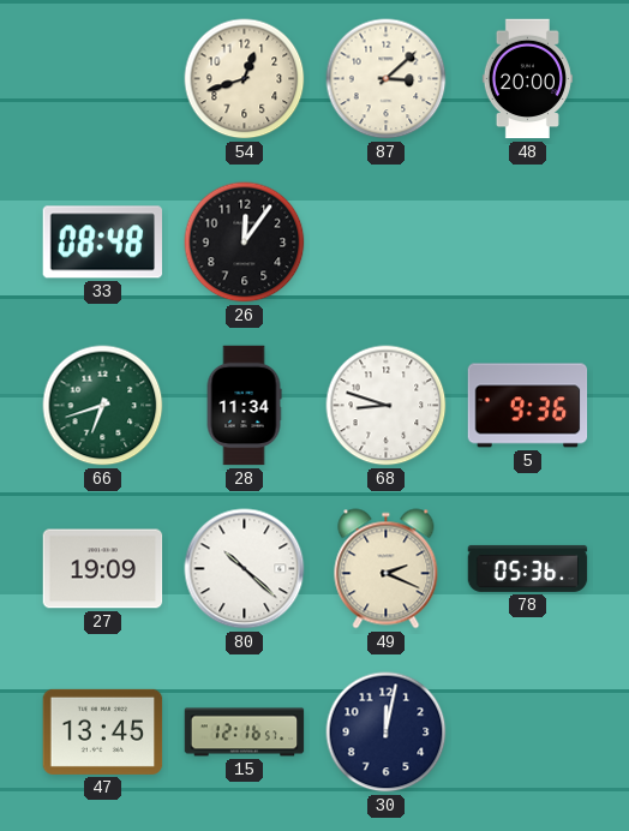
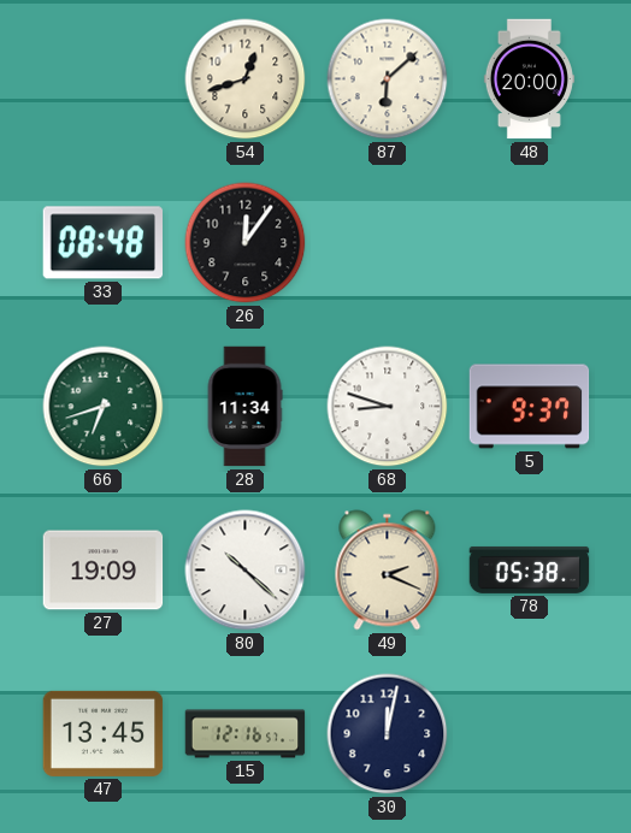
87: 3:08 -> 6:08 (388, 79)
5: 9:36 -> 9:37 (530, 407)
78: 05:36 -> 05:38 (530, 569)
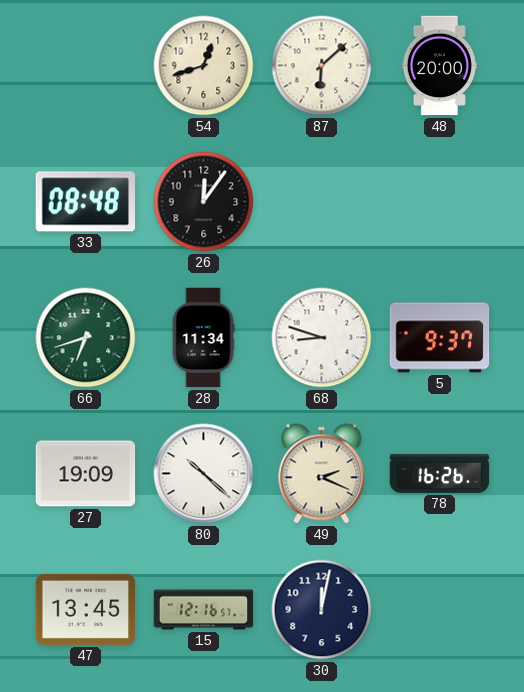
78: 05:38 -> 16:26 (440, 473)
